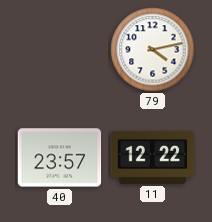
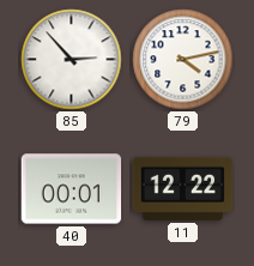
85: none -> 2:53 (72, 60)
40: 23:57 -> 00:01 (72, 189)
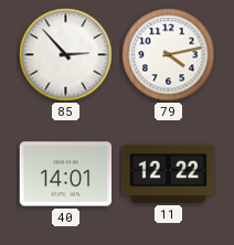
40: 00:01 -> 14:01 (66, 174)
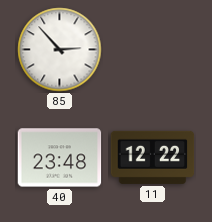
79: 4:13 -> none (169, 55)
40: 14:01 -> 23:48 (60, 158)
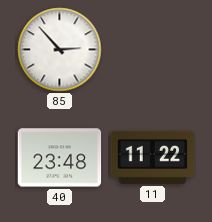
11: 12:22 -> 11:22 (153, 157)
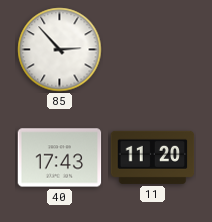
40: 23:48 -> 17:43 (60, 158)
11: 11:22 -> 11:20 (153, 157)
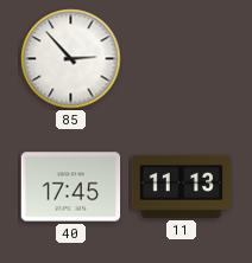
40: 17:43 -> 17:45 (71, 187)
11: 11:20 -> 11:13 (182, 186)
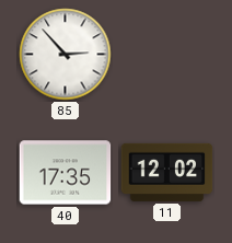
40: 17:45 -> 17:35 (66, 173)
11: 11:13 -> 12:02 (167, 172)
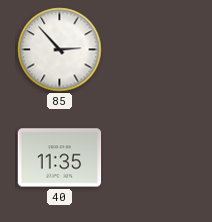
40: 17:35 -> 11:35 (60, 158)
11: 12:02 -> none (167, 172)
